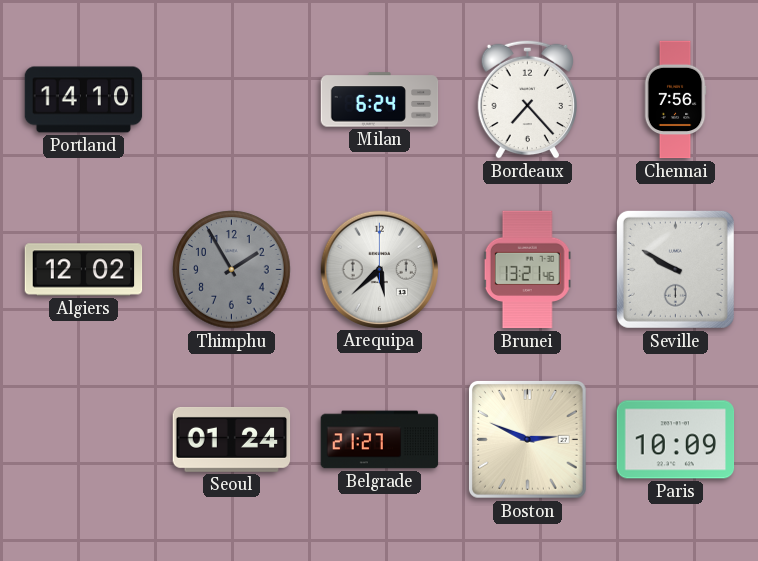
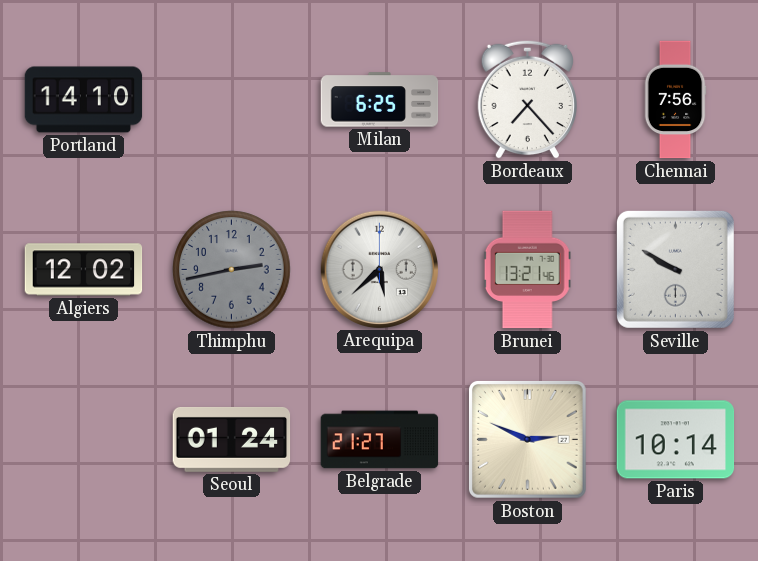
Milan: 6:24 -> 6:25 (380, 100)
Thimphu: 1:55 -> 2:43 (232, 270)
Paris: 10:09 -> 10:14 (676, 440)
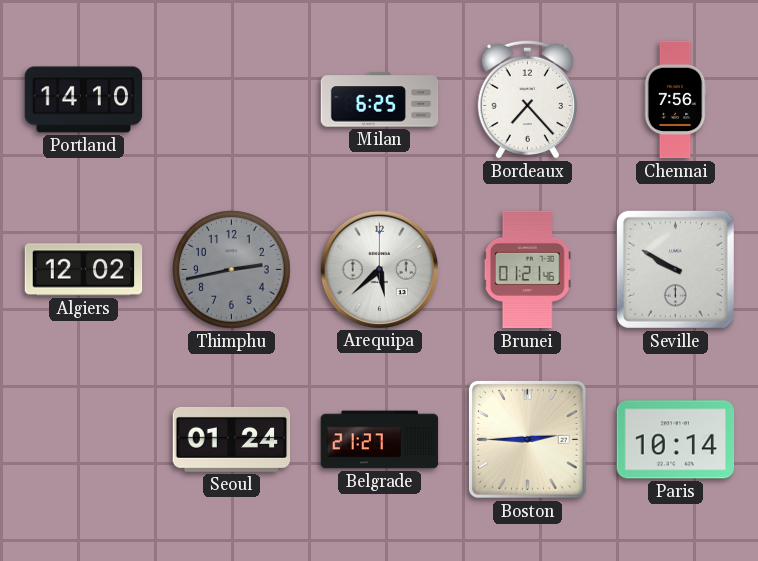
Brunei: 13:21 -> 01:21 (527, 270)
Boston: 2:49 -> 2:45 (528, 440)
